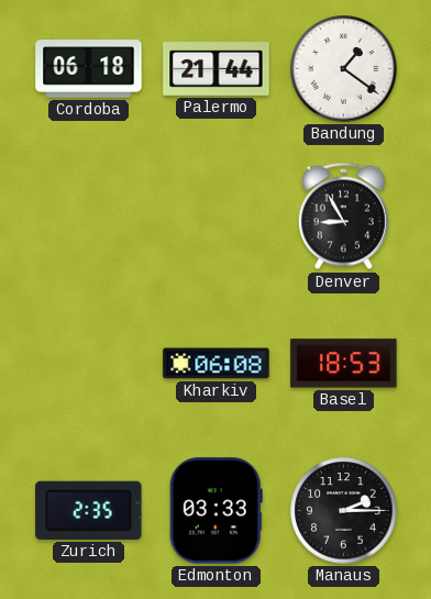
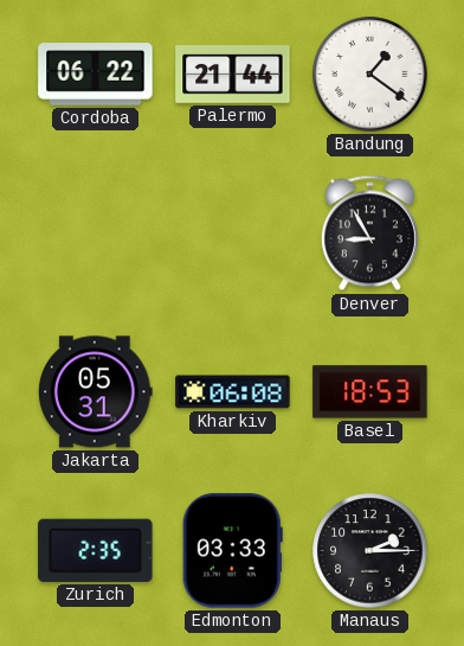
Cordoba: 06:18 -> 06:22 (96, 75)
Jakarta: none -> 05:31 (96, 392)
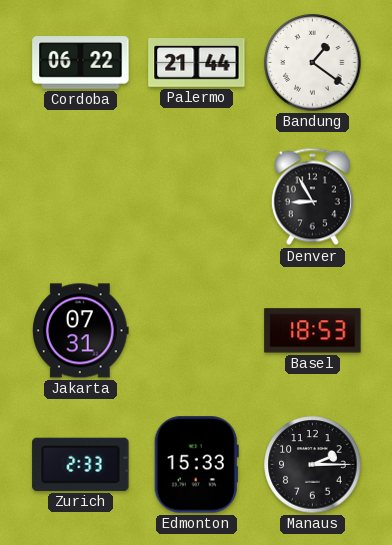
Jakarta: 05:31 -> 07:31 (81, 331)
Kharkiv: 06:08 -> none (233, 392)
Zurich: 2:35 -> 2:33 (81, 464)
Edmonton: 03:33 -> 15:33 (196, 465)
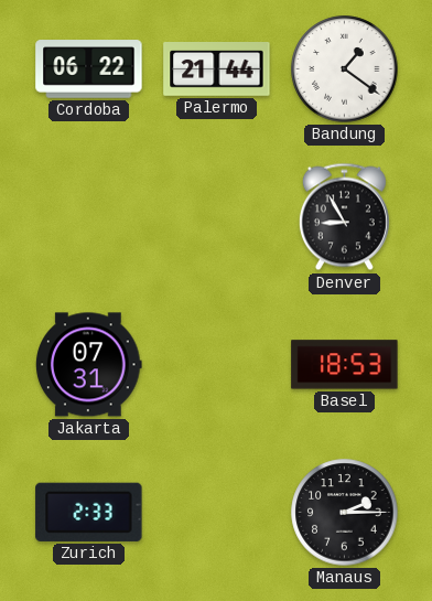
Edmonton: 15:33 -> none (196, 465)
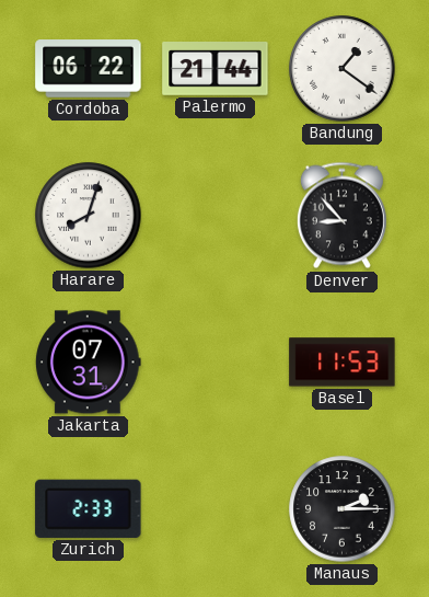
Harare: none -> 8:03 (89, 216)
Denver: 8:55 -> 8:53 (341, 216)
Basel: 18:53 -> 11:53 (343, 363)
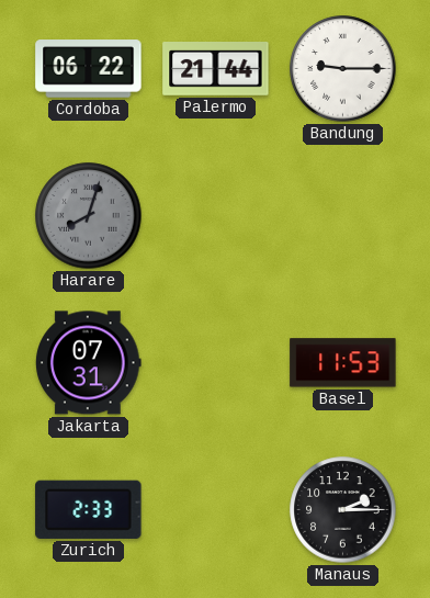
Bandung: 1:21 -> 9:15 (343, 69)
Harare dial: white -> grey (89, 216)
Denver: 8:53 -> none (341, 216)
